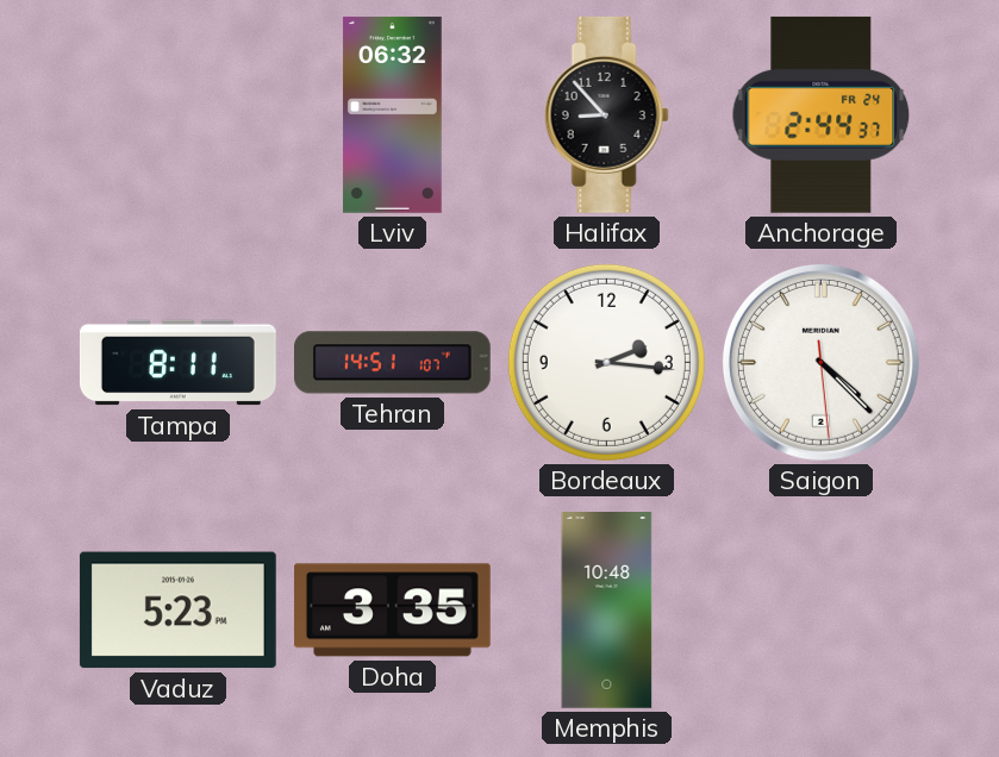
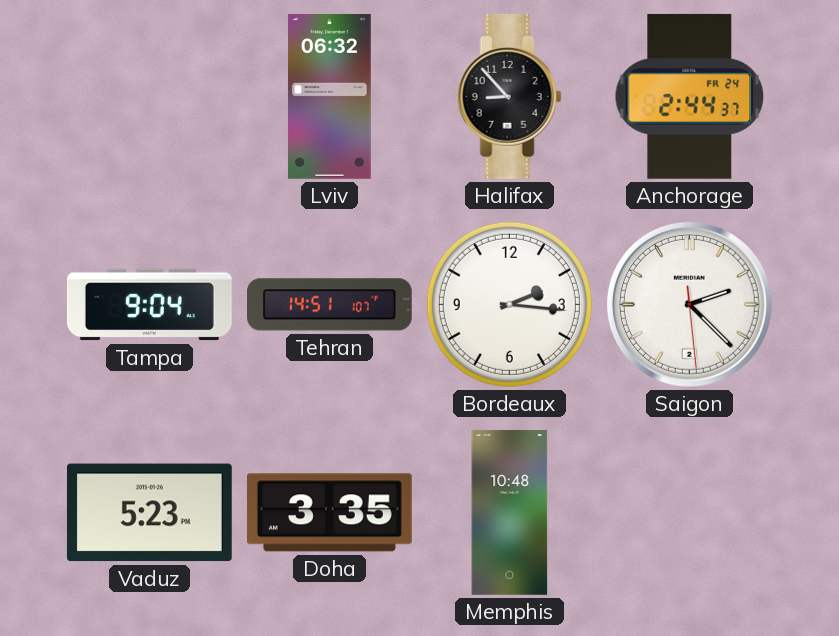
Tampa: 8:11 -> 9:04 (149, 305)
Saigon: 4:22 -> 2:22 (689, 304)
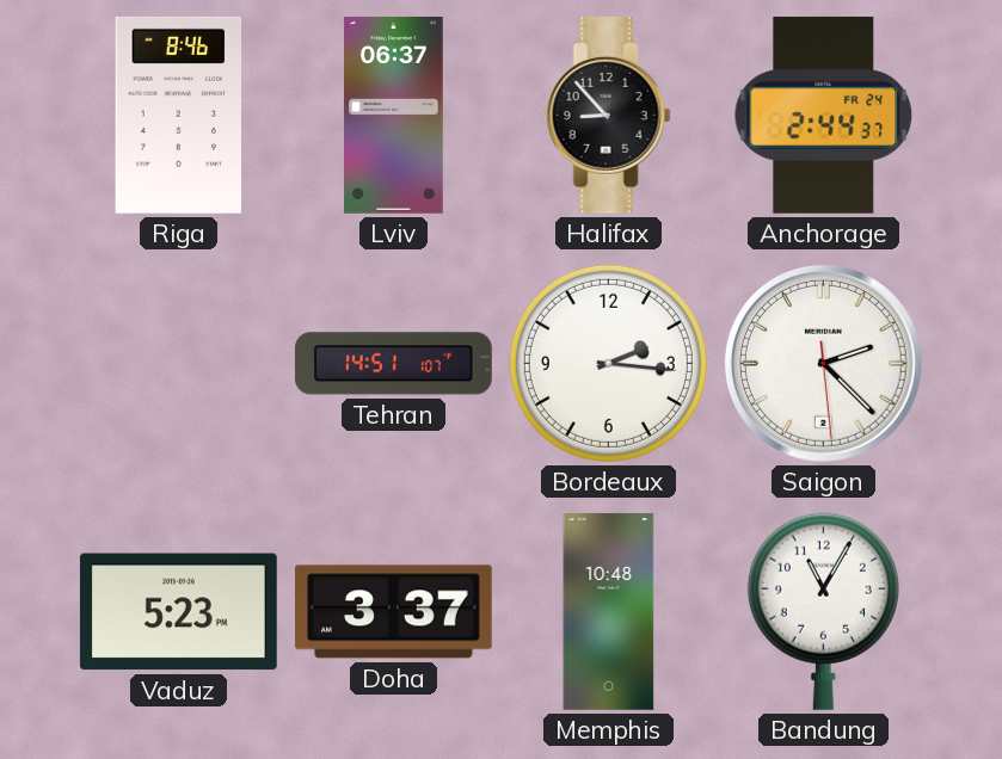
Riga: none -> 8:46 (178, 115)
Lviv: 06:32 -> 06:37 (393, 115)
Tampa: 9:04 -> none (149, 305)
Doha: 3:35 -> 3:37 (393, 612)
Bandung: none -> 11:05 (823, 611)
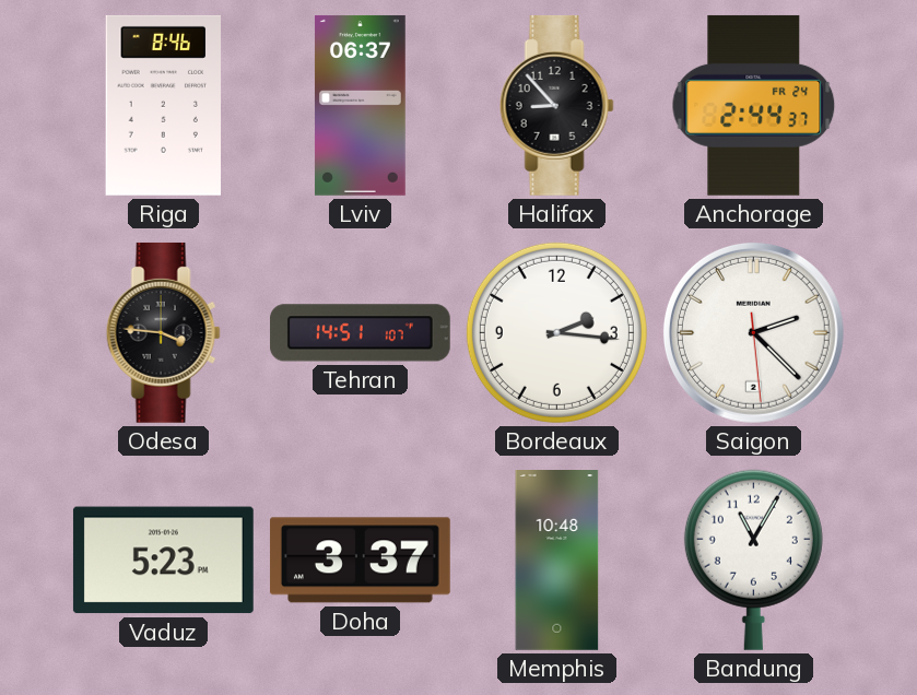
Odesa: none -> 3:46 (163, 332)
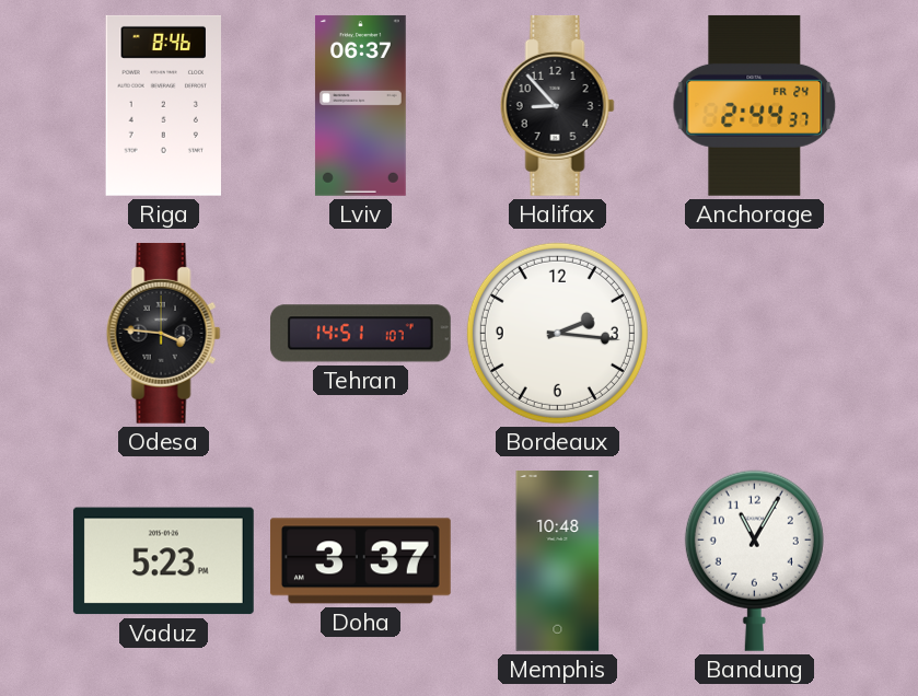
Saigon: 2:22 -> none (753, 332)
